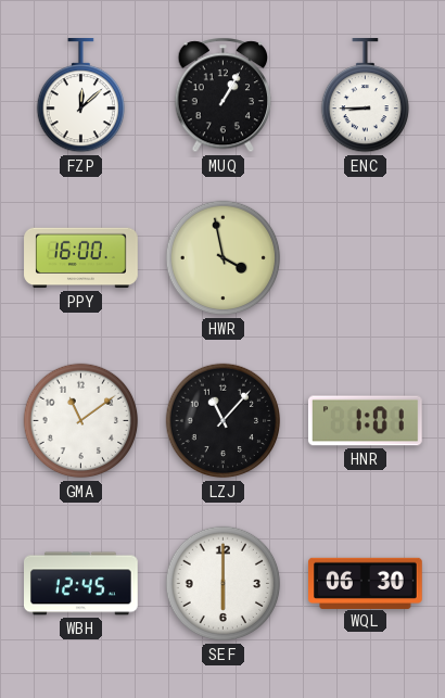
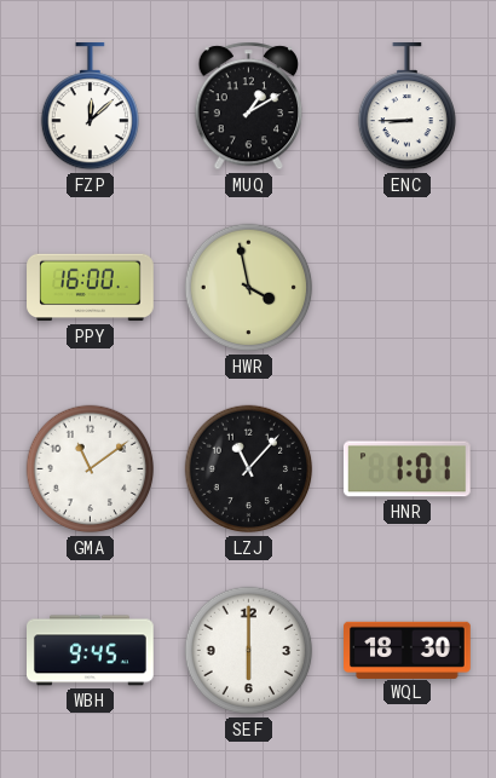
MUQ: 1:05 -> 1:10 (249, 106)
WBH: 12:45 -> 9:45 (91, 651)
WQL: 06:30 -> 18:30 (408, 650)
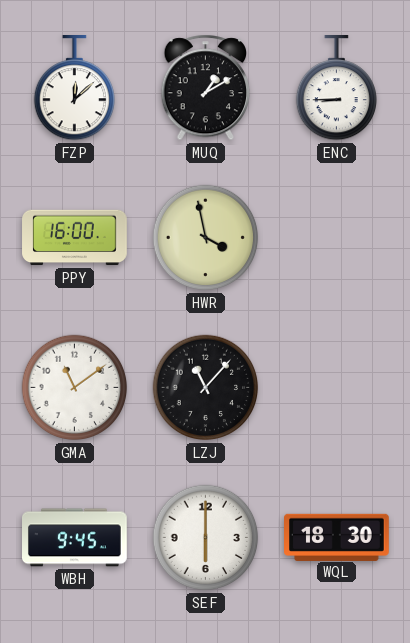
HNR: 1:01 -> none (406, 469)
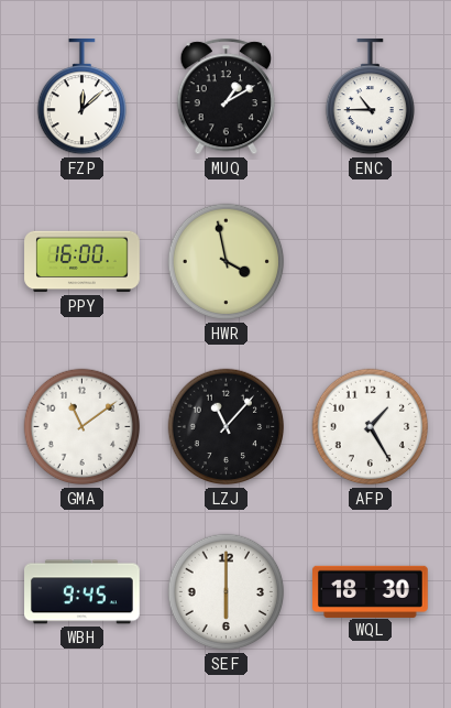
ENC: 8:45 -> 10:45 (370, 98)
AFP: none -> 1:25 (371, 427)
